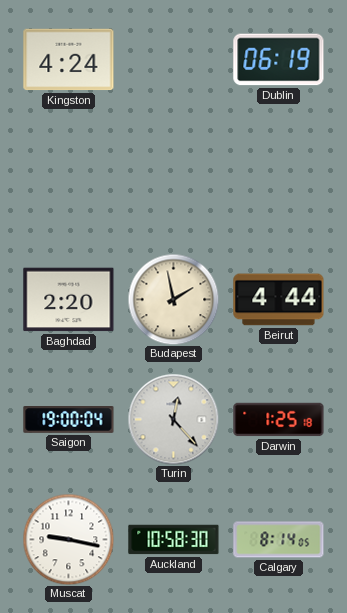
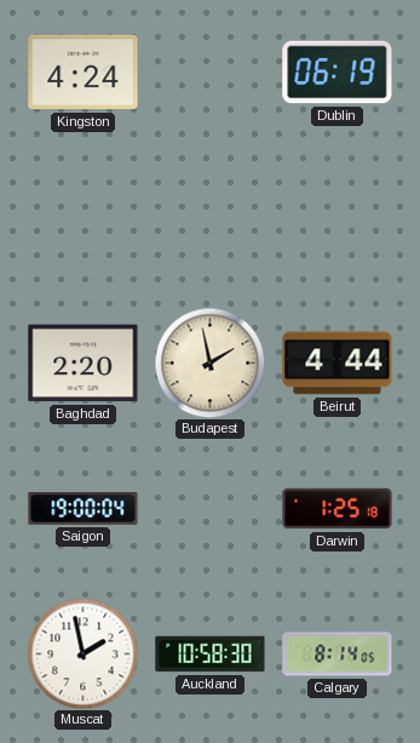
Turin: 12:23 -> none (173, 419)
Muscat: 9:17 -> 1:58 (82, 653)
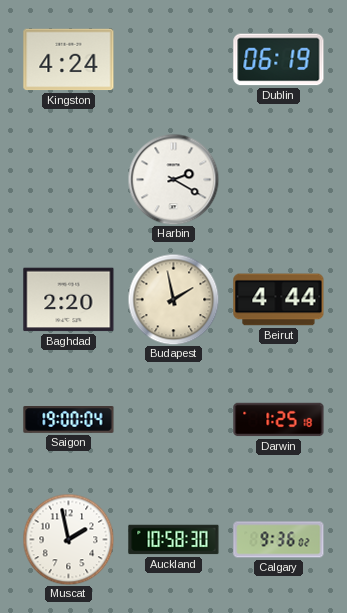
Harbin: none -> 2:20 (173, 179)
Calgary: 8:14 -> 9:36 (279, 540)
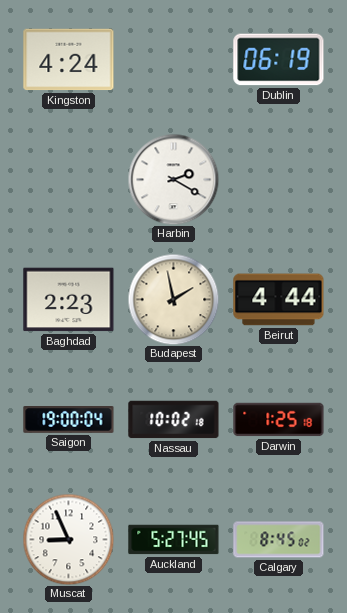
Baghdad: 2:20 -> 2:23 (69, 300)
Nassau: none -> 10:02 (174, 420)
Muscat: 1:58 -> 8:56 (68, 539)
Auckland: 10:58 -> 5:27 (174, 540)
Calgary: 9:36 -> 8:45 (279, 540)
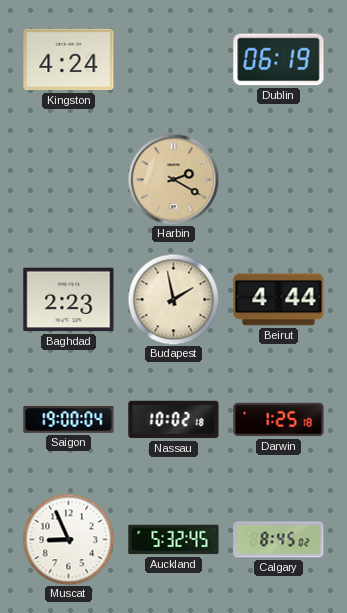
Harbin dial: white -> champagne (173, 179)
Auckland: 5:27 -> 5:32 (174, 540)
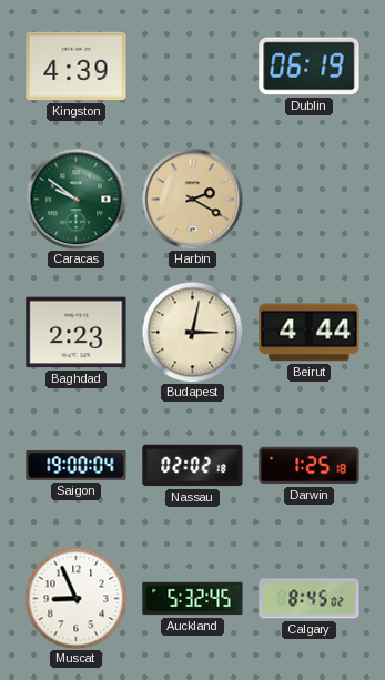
Kingston: 4:24 -> 4:39 (77, 67)
Caracas: none -> 9:51 (75, 199)
Budapest: 1:58 -> 3:02 (192, 332)
Nassau: 10:02 -> 02:02 (193, 466)
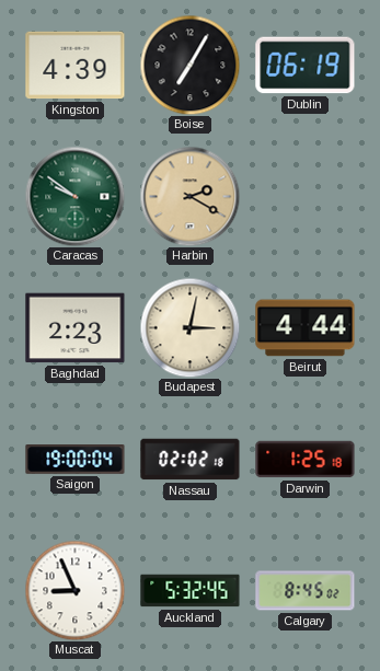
Boise: none -> 7:05 (189, 65)
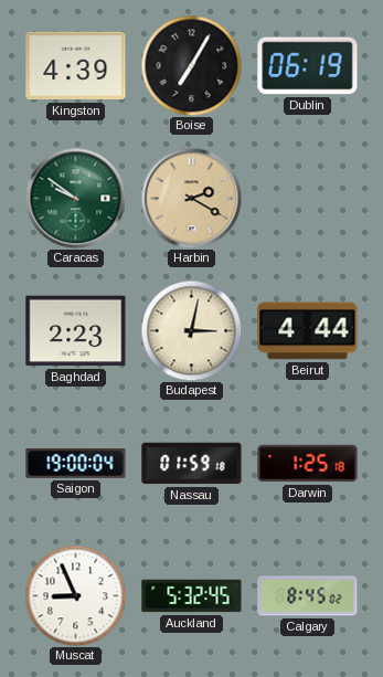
Nassau: 02:02 -> 01:59 (192, 464)
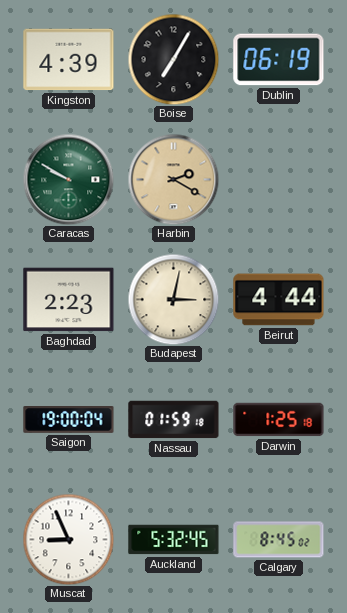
Caracas: 9:51 -> 9:50 (68, 179)
